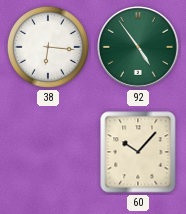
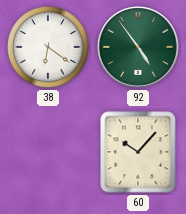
38: 6:16 -> 6:21 (48, 47)
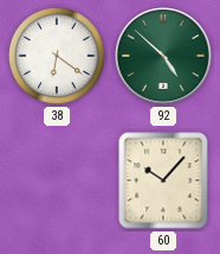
92: 4:54 -> 4:52 (164, 57)
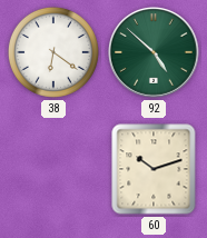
60: 10:07 -> 10:12 (154, 169)
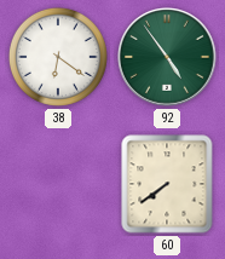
92: 4:52 -> 4:54 (168, 58)
60: 10:12 -> 7:39 (167, 184)
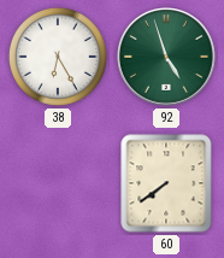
38: 6:21 -> 6:25 (58, 57)
92: 4:54 -> 4:57 (167, 58)
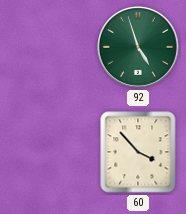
38: 6:25 -> none (58, 57)
60: 7:39 -> 3:53 (138, 152)
